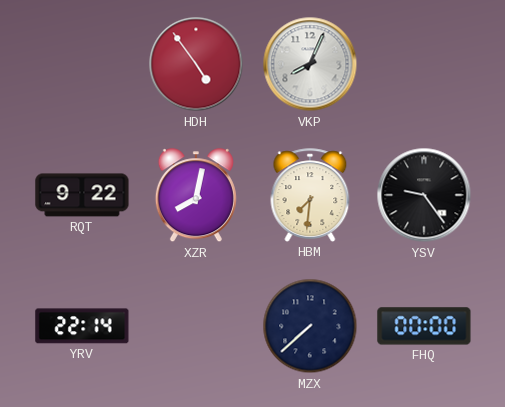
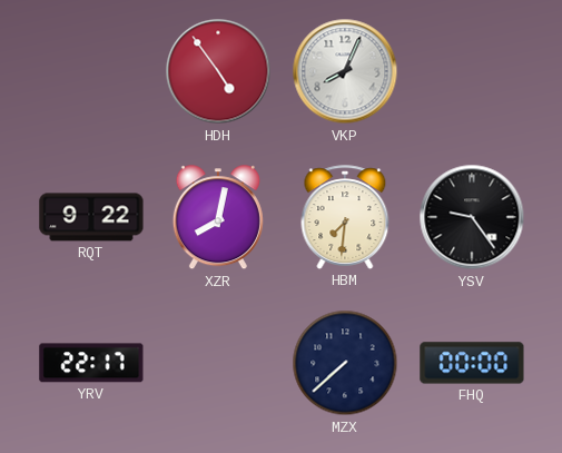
YRV: 22:14 -> 22:17 (91, 363)
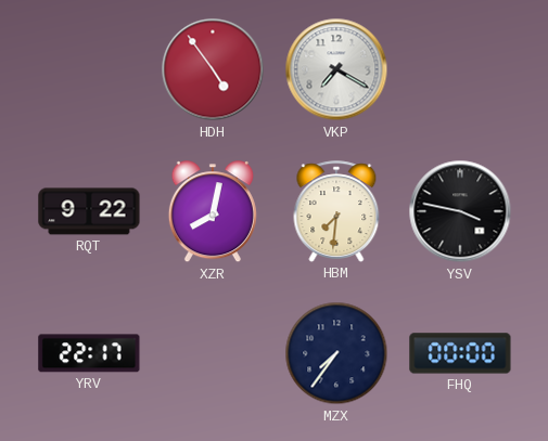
VKP: 8:04 -> 7:20 (336, 69)
YSV: 9:24 -> 3:47 (460, 211)
MZX: 7:38 -> 7:36 (336, 353)
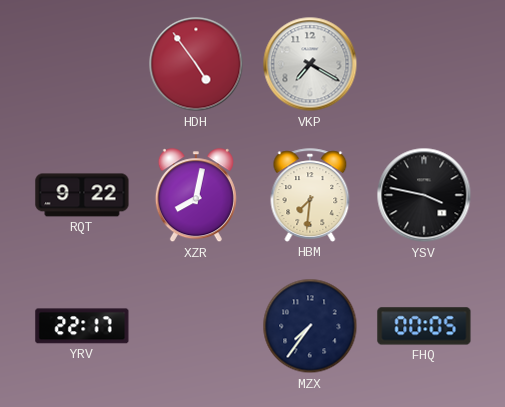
FHQ: 00:00 -> 00:05 (424, 326)
